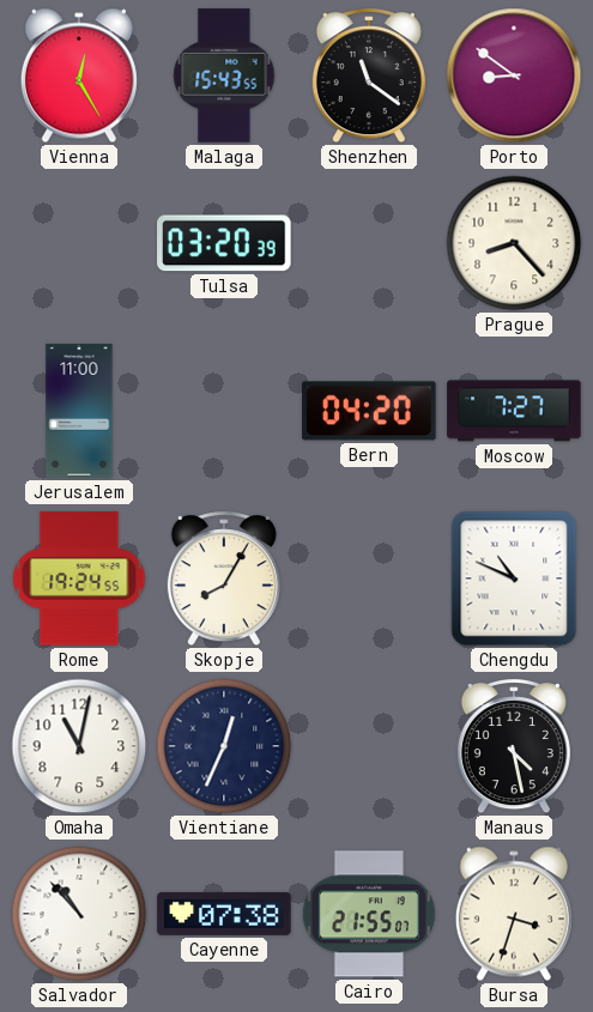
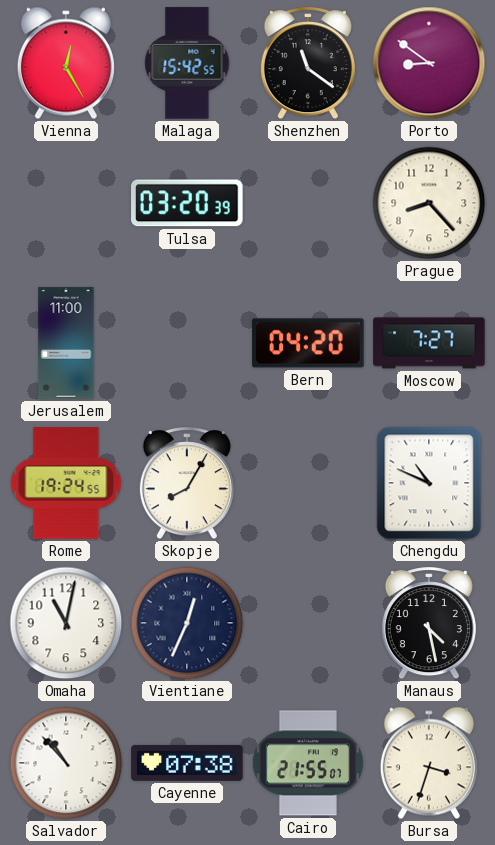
Malaga: 15:43 -> 15:42 (187, 63)
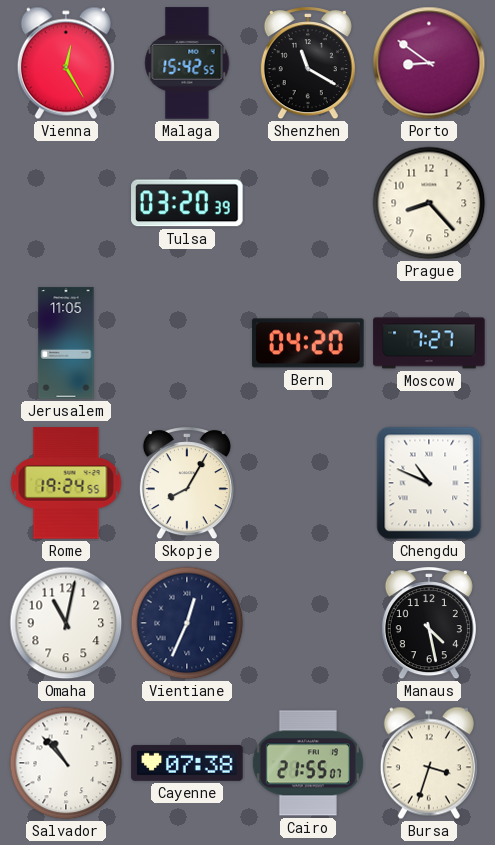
Shenzhen: 11:21 -> 11:20 (308, 64)
Jerusalem: 11:00 -> 11:05 (66, 343)
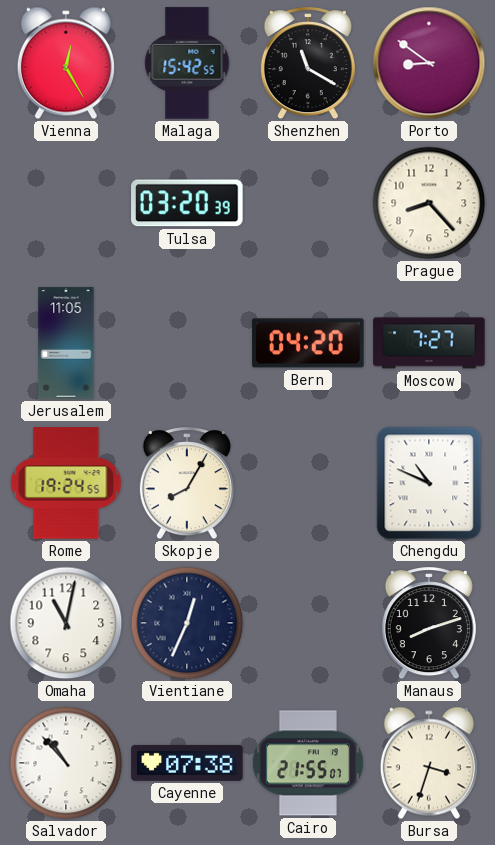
Manaus: 4:28 -> 8:12 (429, 624)
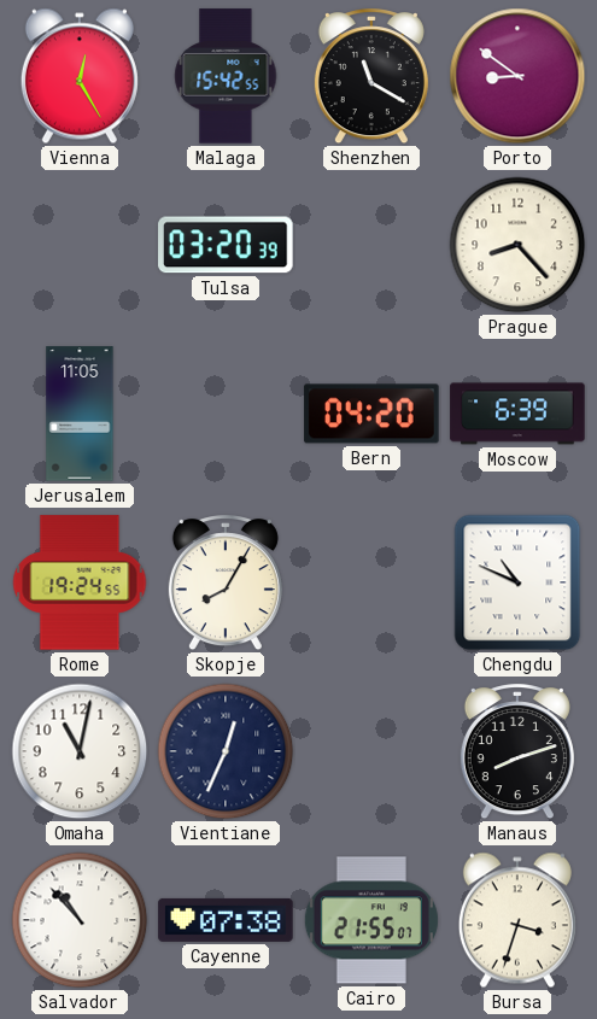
Moscow: 7:27 -> 6:39 (517, 414)
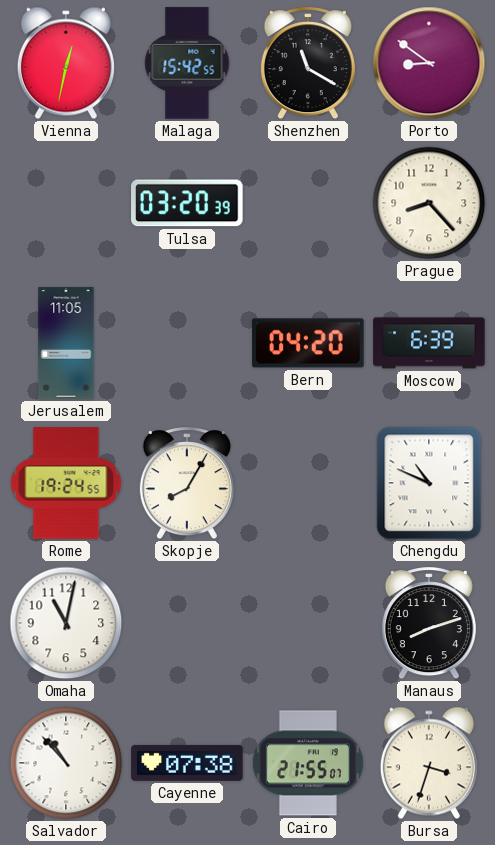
Vienna: 12:25 -> 12:32 (66, 63)
Vientiane: 12:34 -> none (226, 751)
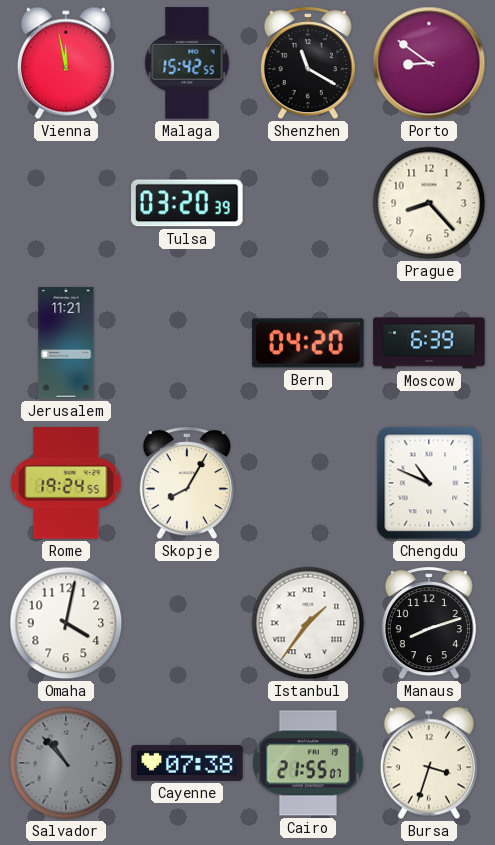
Vienna: 12:32 -> 11:58 (66, 63)
Jerusalem: 11:05 -> 11:21 (66, 343)
Omaha: 11:02 -> 4:02 (66, 623)
Istanbul: none -> 1:36 (308, 623)
Salvador dial: white -> grey (66, 763)
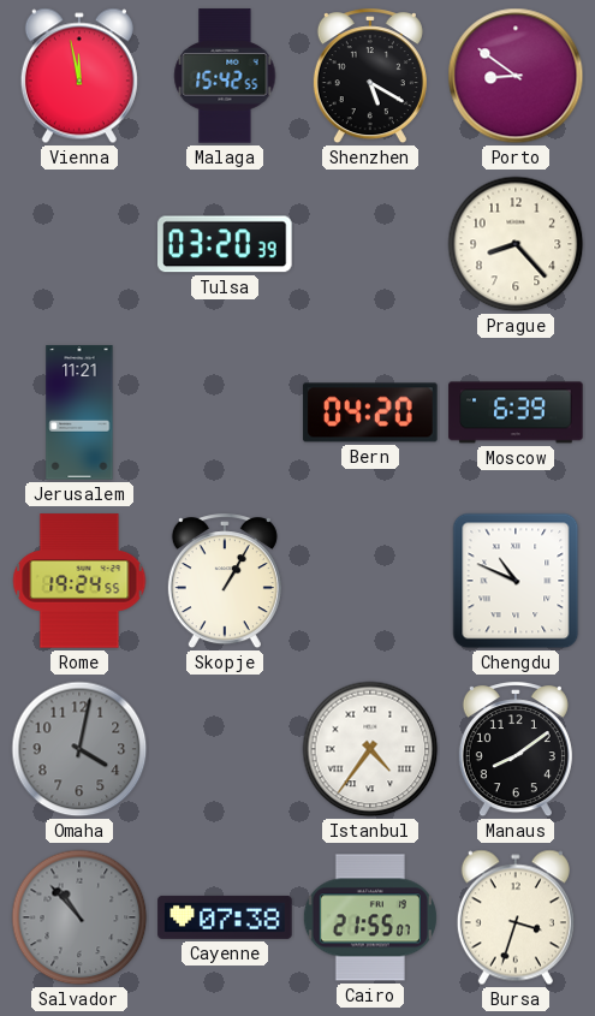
Shenzhen: 11:20 -> 5:20 (370, 77)
Skopje: 8:05 -> 1:05 (225, 582)
Omaha dial: white -> grey (79, 749)
Istanbul: 1:36 -> 4:36 (370, 749)
Manaus: 8:12 -> 8:09 (516, 750)
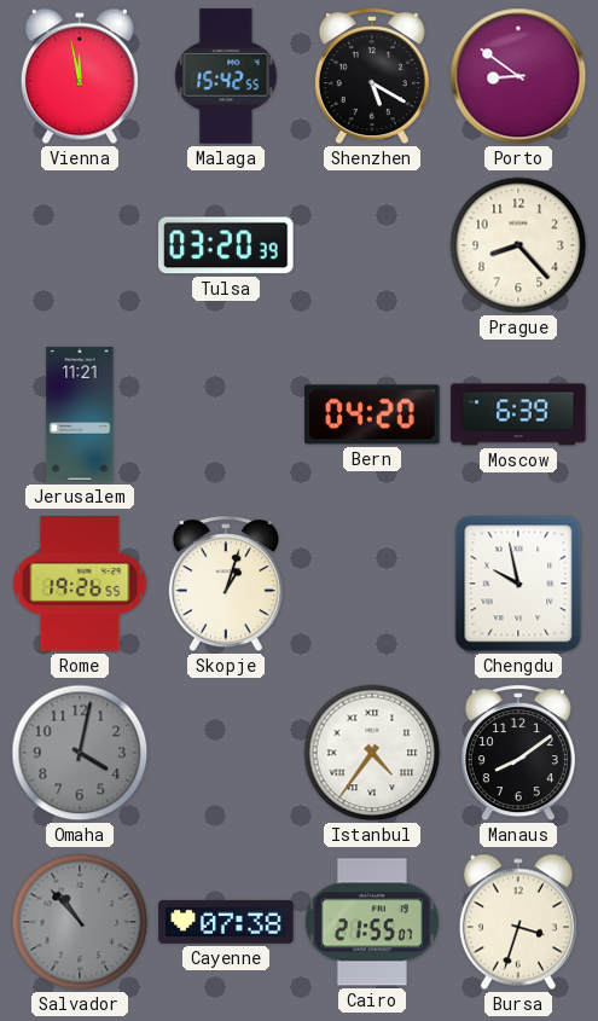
Rome: 19:24 -> 19:26 (80, 584)
Skopje: 1:05 -> 1:03 (226, 585)
Chengdu: 10:49 -> 9:58 (518, 584)
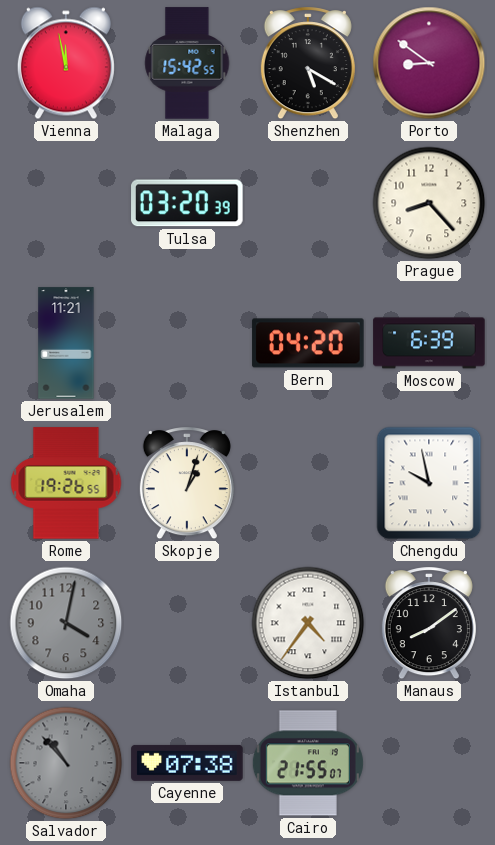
Bursa: 3:33 -> none (518, 922)
